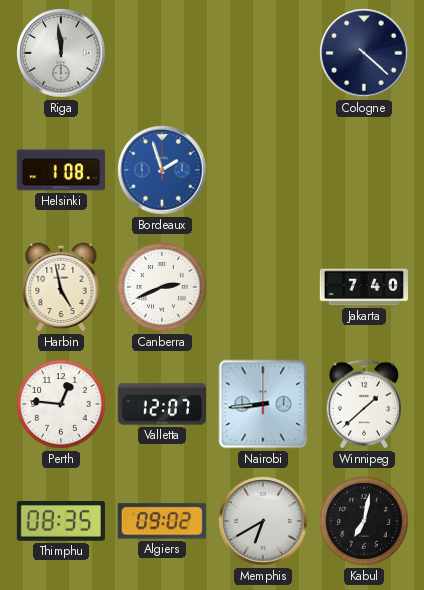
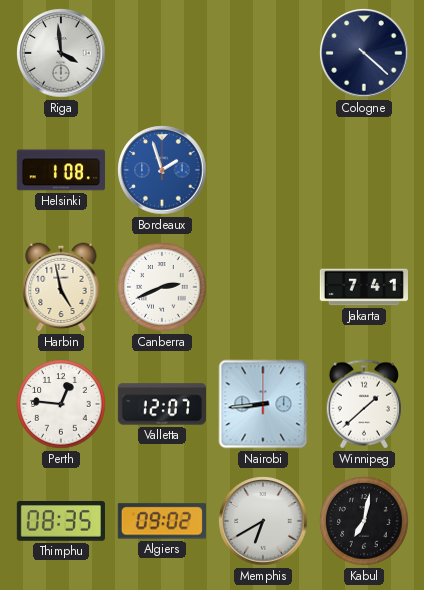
Riga: 11:59 -> 3:59 (61, 53)
Jakarta: 7:40 -> 7:41 (364, 287)
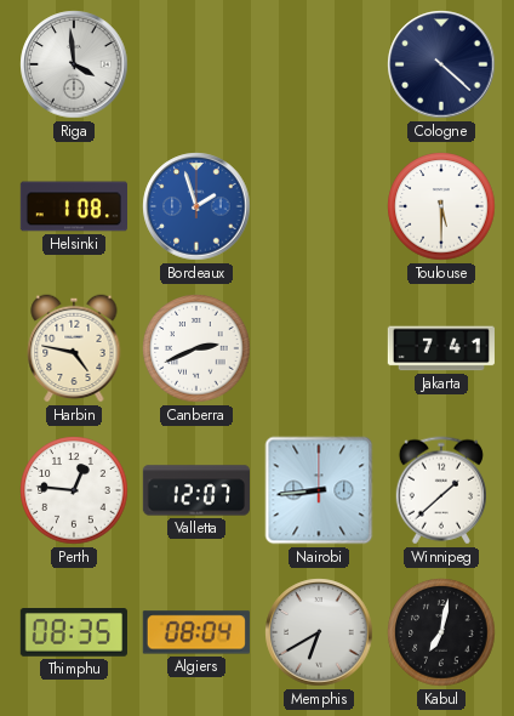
Toulouse: none -> 5:30 (441, 206)
Harbin: 4:58 -> 4:47 (74, 348)
Algiers: 09:02 -> 08:04 (196, 632)
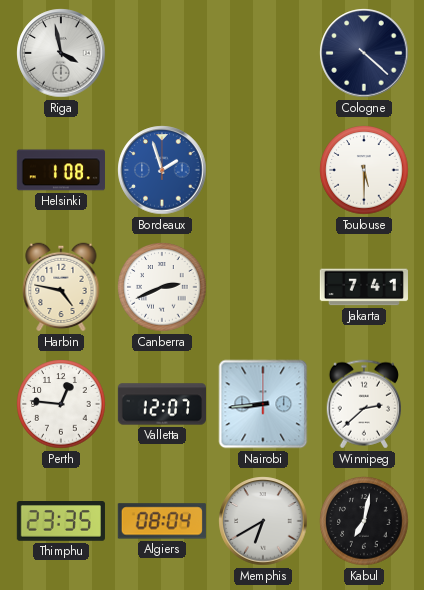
Riga: 3:59 -> 3:58 (61, 53)
Winnipeg: 1:38 -> 2:38 (363, 404)
Thimphu: 08:35 -> 23:35 (61, 522)
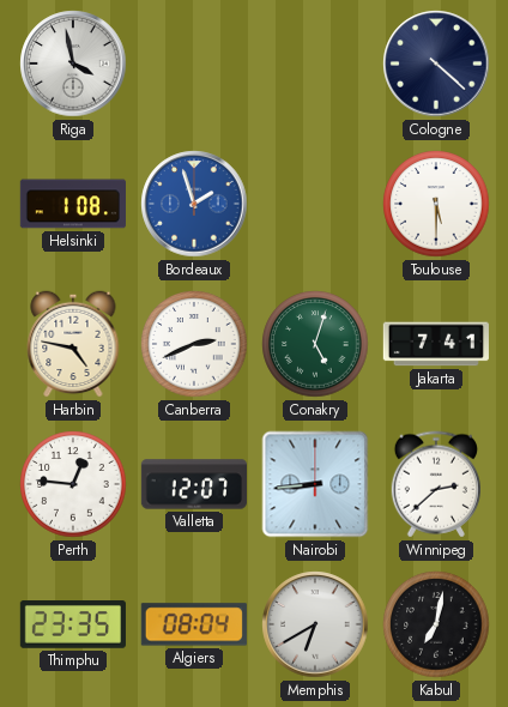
Conakry: none -> 5:03 (315, 344)
